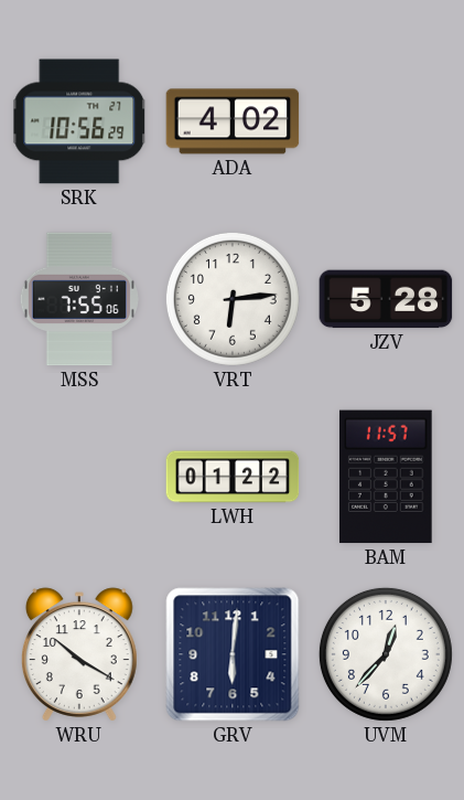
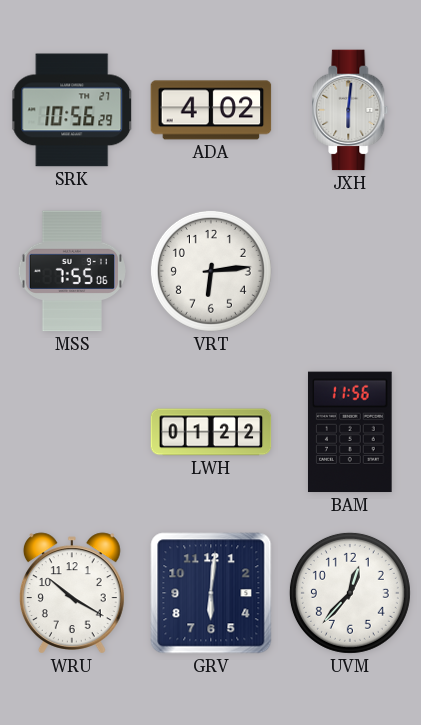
JXH: none -> 6:01 (350, 110)
JZV: 5:28 -> none (386, 299)
BAM: 11:57 -> 11:56 (350, 432)
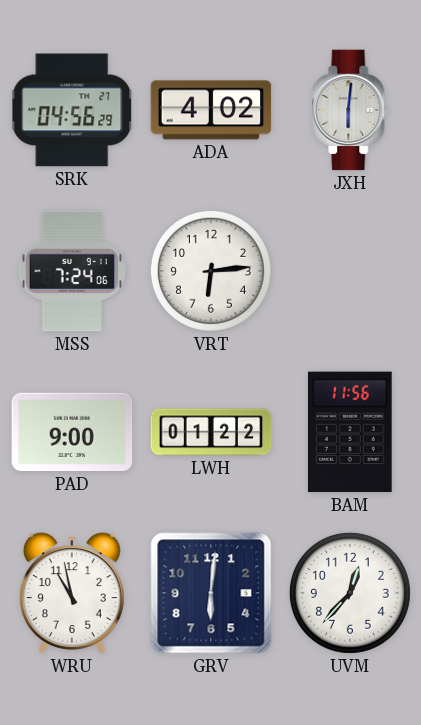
SRK: 10:56 -> 04:56 (72, 110)
MSS: 7:55 -> 7:24 (71, 271)
PAD: none -> 9:00 (72, 432)
WRU: 10:20 -> 10:58 (72, 593)
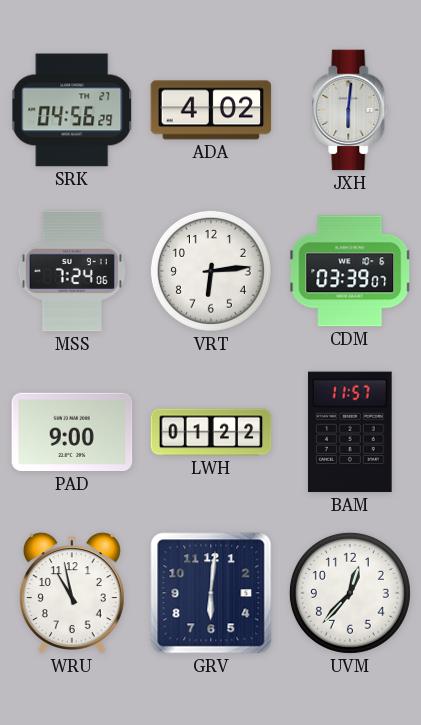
CDM: none -> 03:39 (350, 271)
BAM: 11:56 -> 11:57 (350, 432)
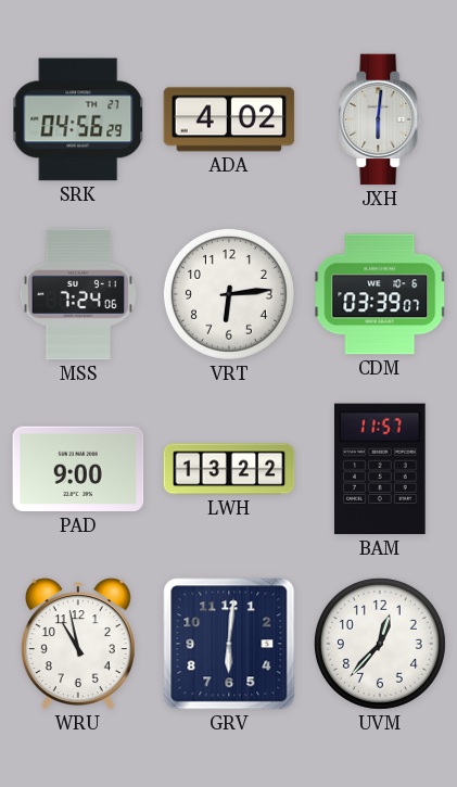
LWH: 01:22 -> 13:22 (229, 469)
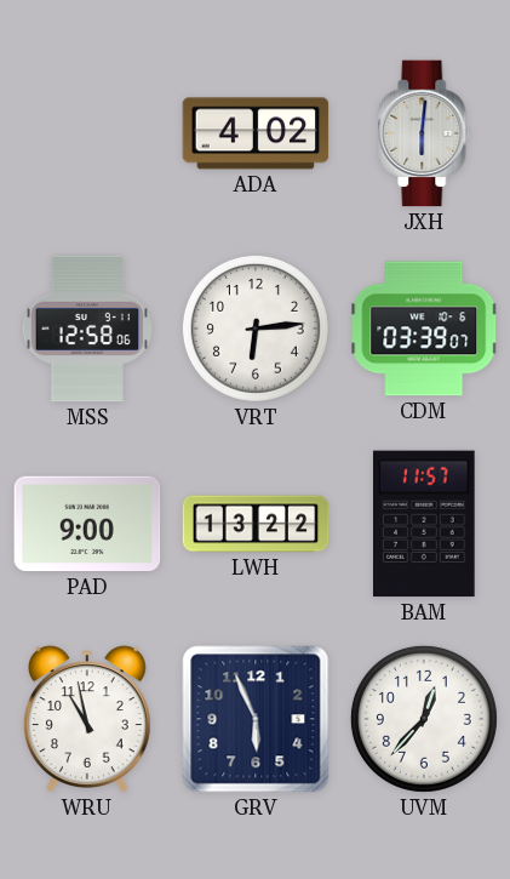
SRK: 04:56 -> none (78, 119)
MSS: 7:24 -> 12:58 (86, 329)
GRV: 6:01 -> 5:56 (256, 719)
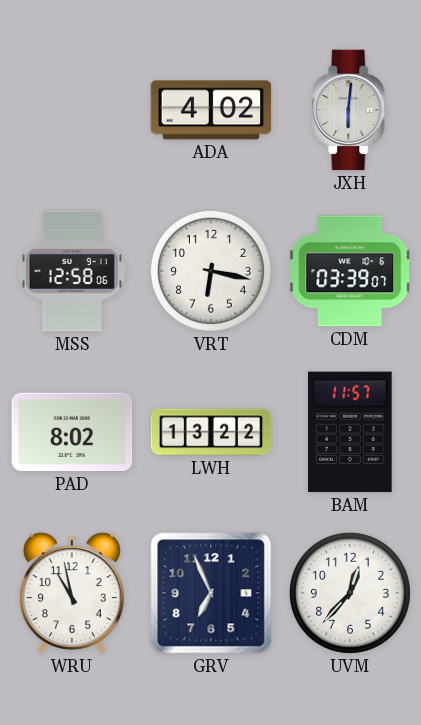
VRT: 6:14 -> 6:17 (211, 271)
PAD: 9:00 -> 8:02 (72, 432)
GRV: 5:56 -> 6:56 (211, 593)
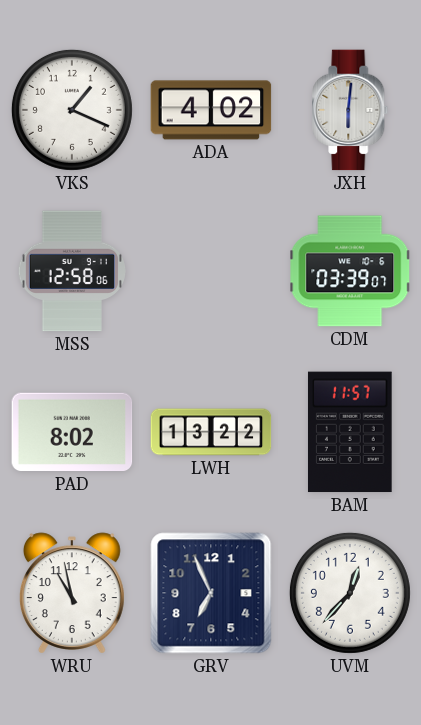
VKS: none -> 1:19 (72, 110)
VRT: 6:17 -> none (211, 271)
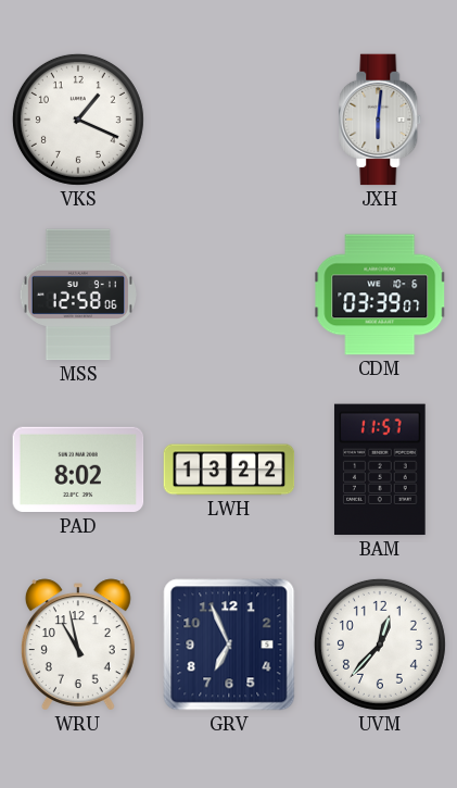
ADA: 4:02 -> none (211, 110)
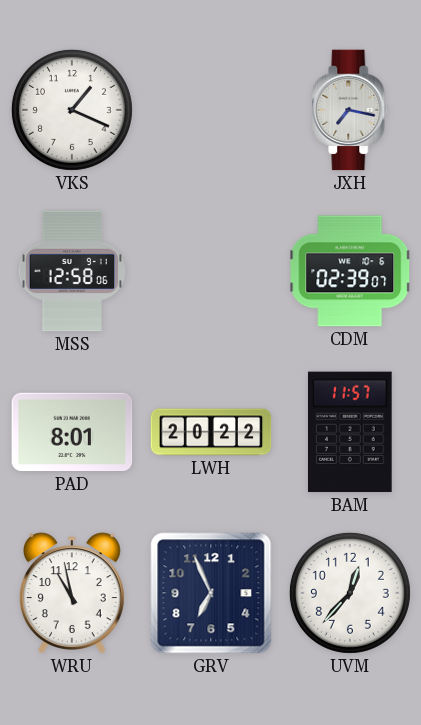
JXH: 6:01 -> 7:17 (350, 110)
CDM: 03:39 -> 02:39 (350, 271)
PAD: 8:02 -> 8:01 (72, 432)
LWH: 13:22 -> 20:22 (211, 432)
